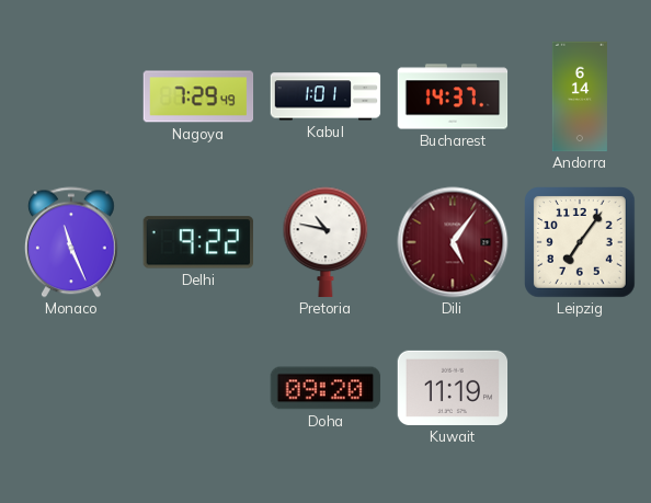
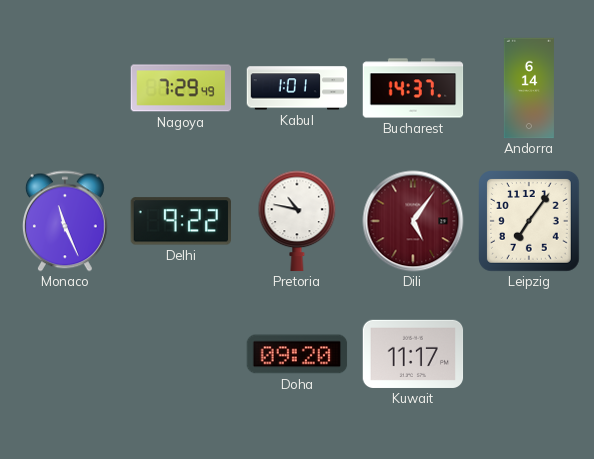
Kuwait: 11:19 -> 11:17 (413, 354)
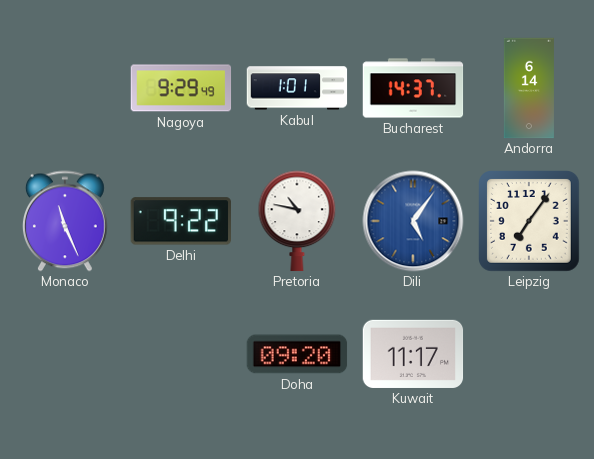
Nagoya: 7:29 -> 9:29 (181, 88)
Dili dial: burgundy -> blue (413, 221)
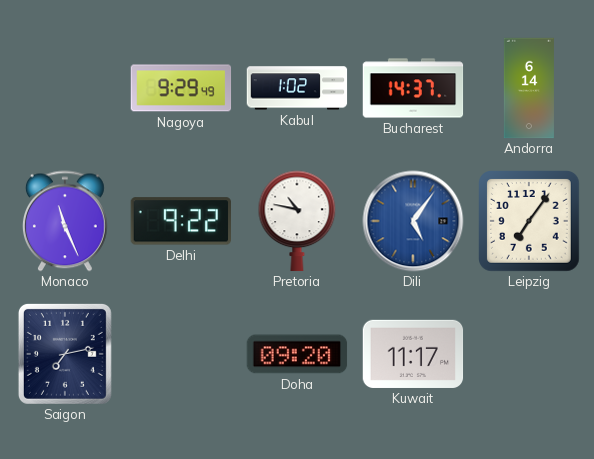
Kabul: 1:01 -> 1:02 (297, 88)
Saigon: none -> 7:13 (65, 354)
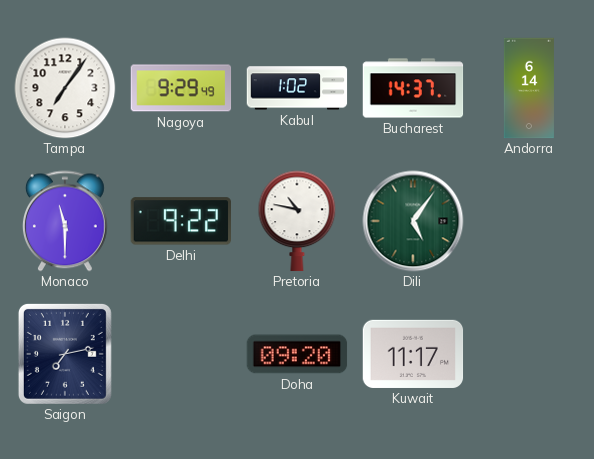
Tampa: none -> 7:06 (65, 88)
Monaco: 11:26 -> 11:30 (65, 221)
Dili dial: blue -> green (413, 221)
Leipzig: 7:06 -> none (530, 222)
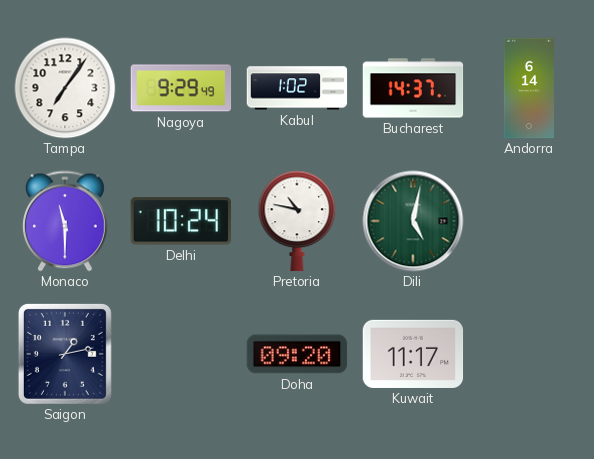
Delhi: 9:22 -> 10:24 (180, 221)
Dili: 5:06 -> 5:02 (413, 221)
Saigon: 7:13 -> 1:13 (65, 354)
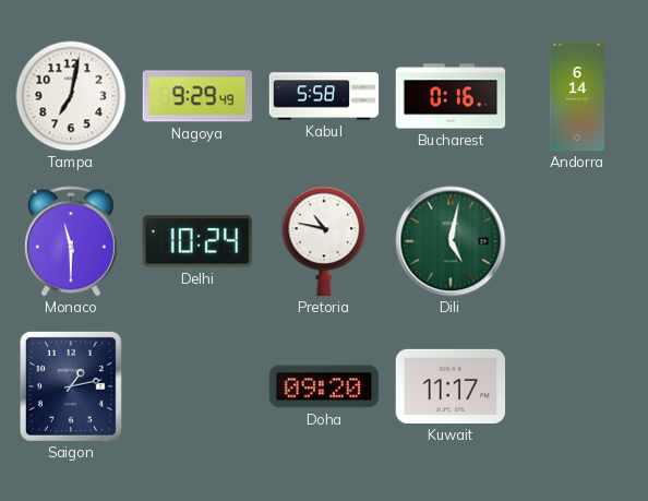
Tampa: 7:06 -> 7:02 (71, 96)
Kabul: 1:02 -> 5:58 (324, 96)
Bucharest: 14:37 -> 0:16 (451, 96)
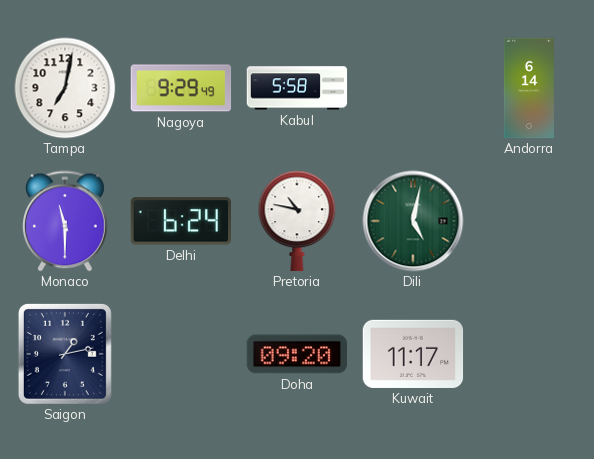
Bucharest: 0:16 -> none (451, 96)
Delhi: 10:24 -> 6:24 (180, 221)
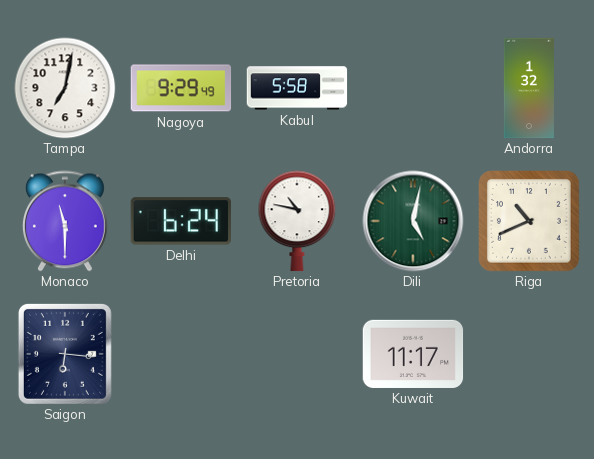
Andorra: 6:14 -> 1:32 (529, 88)
Riga: none -> 10:41 (530, 222)
Saigon: 1:13 -> 6:16 (65, 354)
Doha: 09:20 -> none (297, 354)
